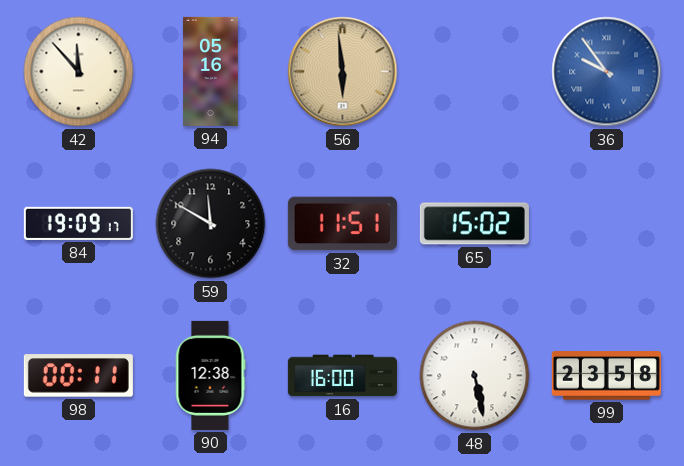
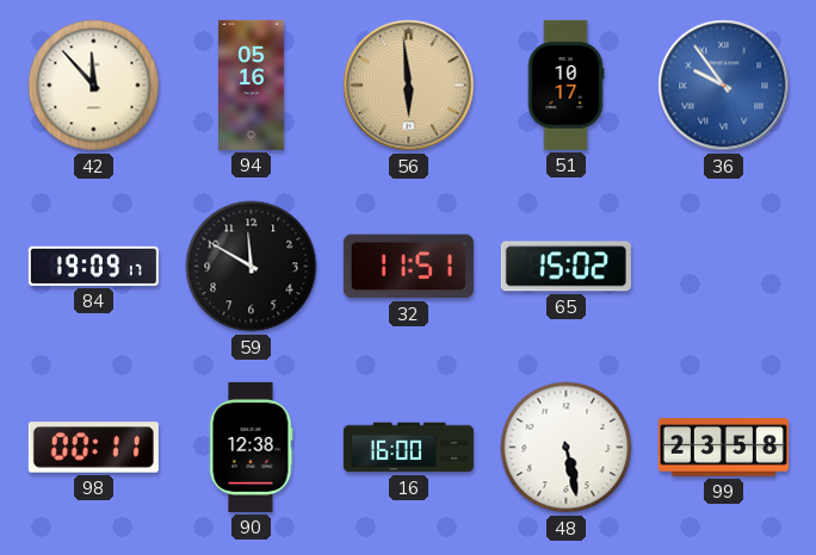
51: none -> 10:17 (565, 85)
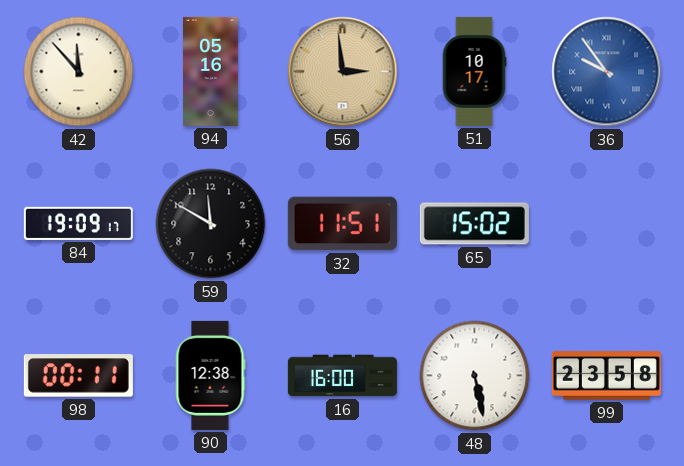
56: 5:59 -> 2:59 (343, 72)
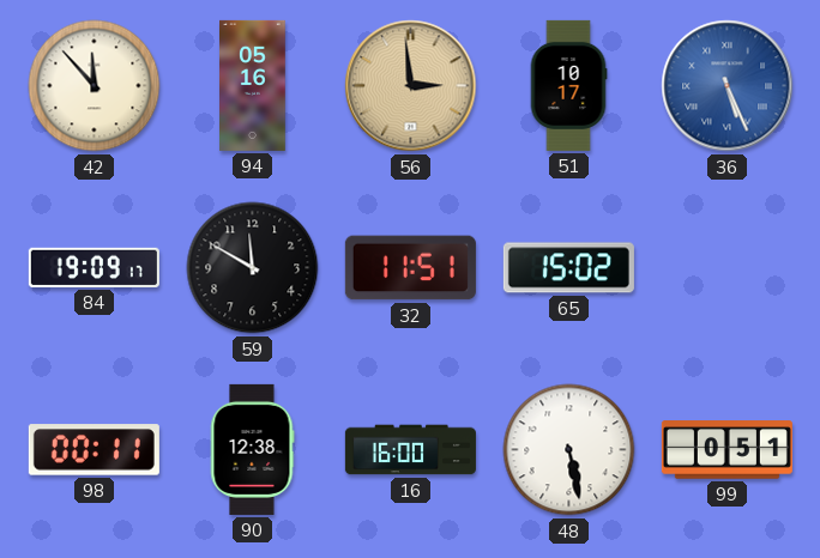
36: 9:54 -> 5:26 (728, 86)
99: 23:58 -> 0:51 (726, 450)
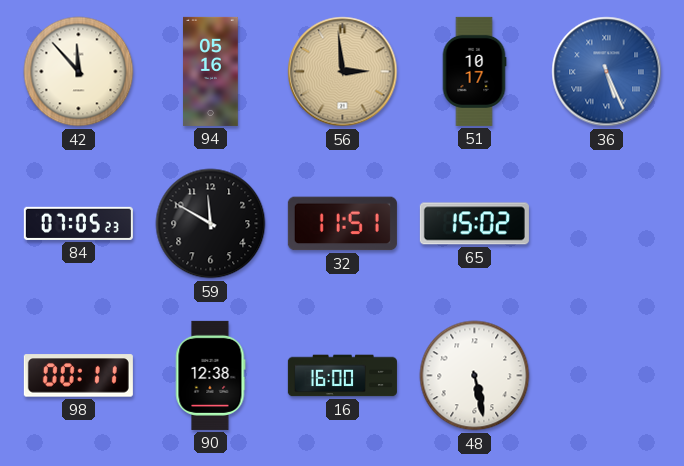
84: 19:09 -> 07:05 (78, 223)
99: 0:51 -> none (726, 450)
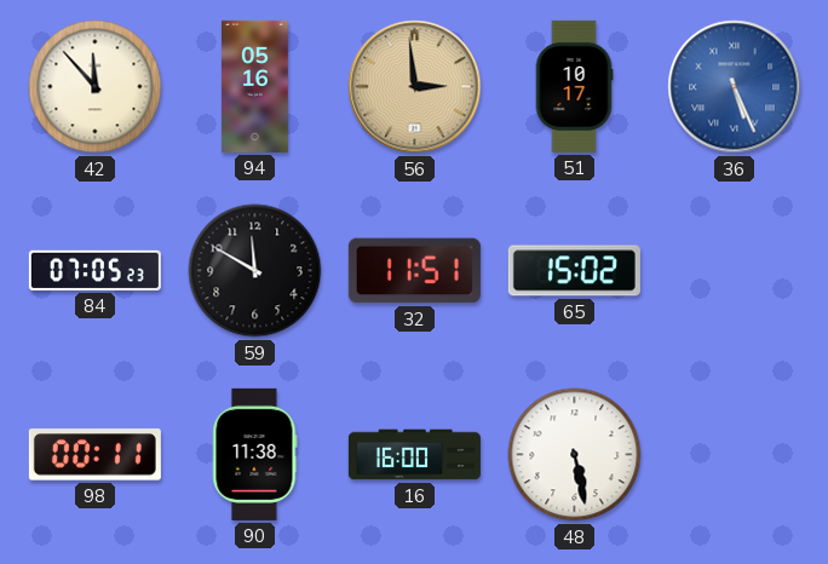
90: 12:38 -> 11:38 (254, 454)
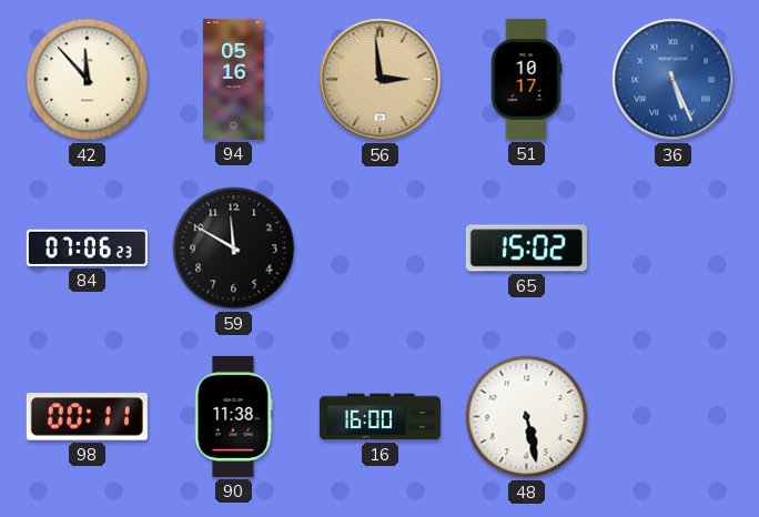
84: 07:05 -> 07:06 (87, 247)
32: 11:51 -> none (414, 271)
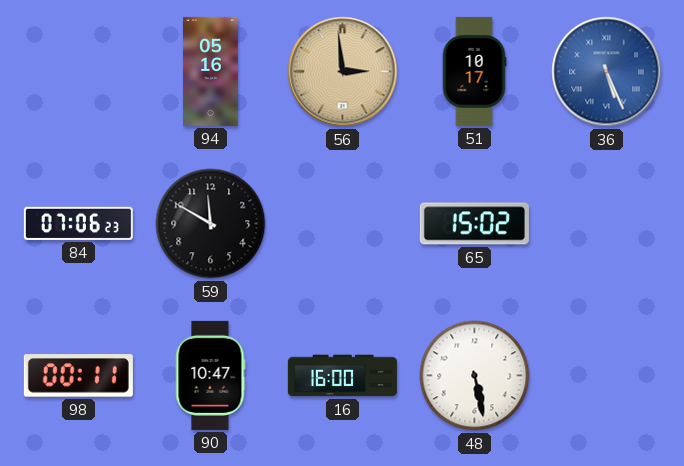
42: 11:53 -> none (88, 80)
90: 11:38 -> 10:47 (210, 375)
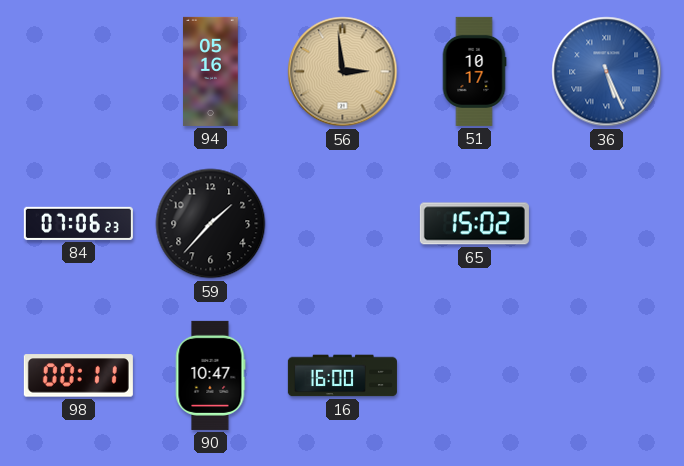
59: 11:50 -> 1:37 (211, 224)
48: 5:28 -> none (475, 376)
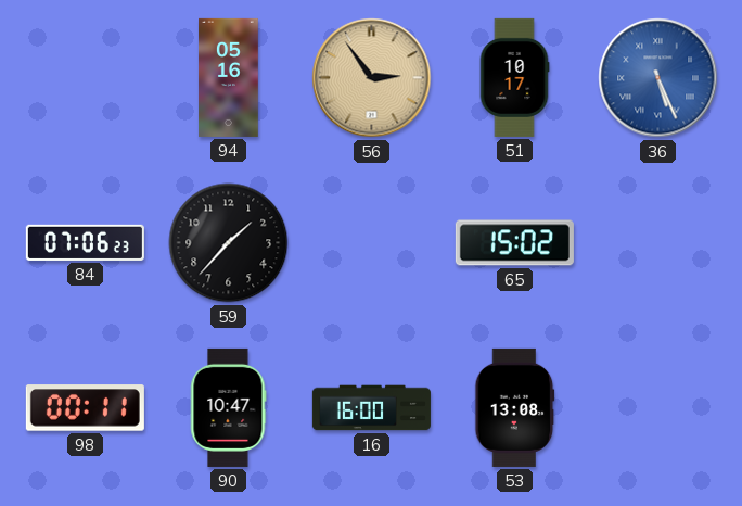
56: 2:59 -> 2:54 (372, 78)
53: none -> 13:08 (515, 407)
